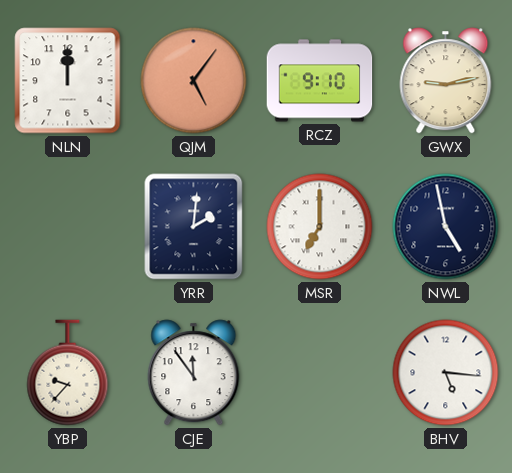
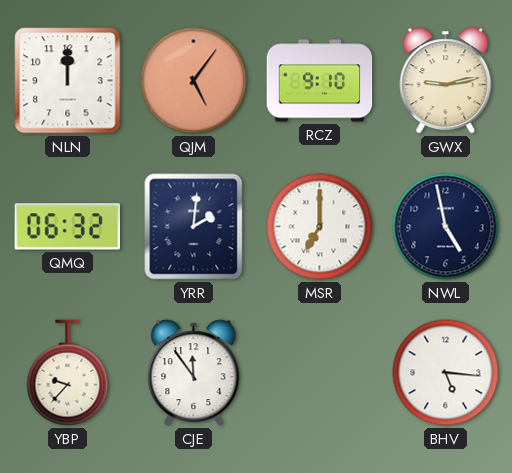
QMQ: none -> 06:32 (67, 227)
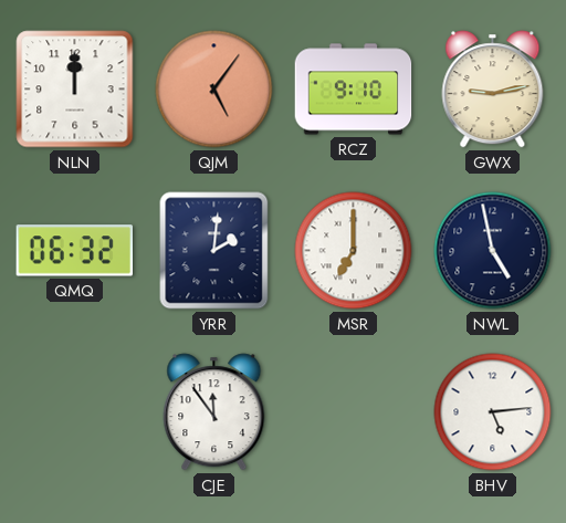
YBP: 9:37 -> none (68, 373)
BHV: 5:16 -> 5:14 (493, 412)
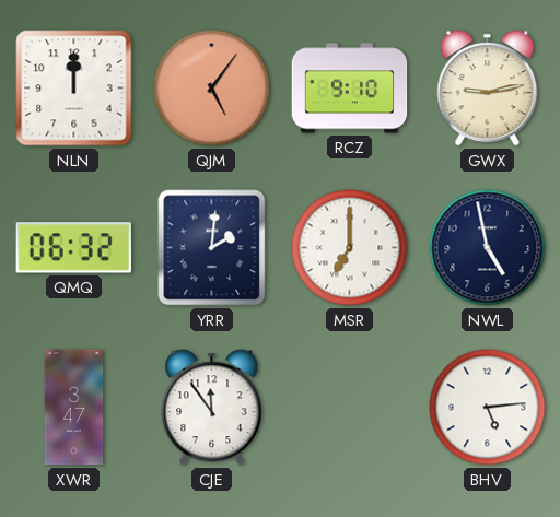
XWR: none -> 3:47 (74, 408)
